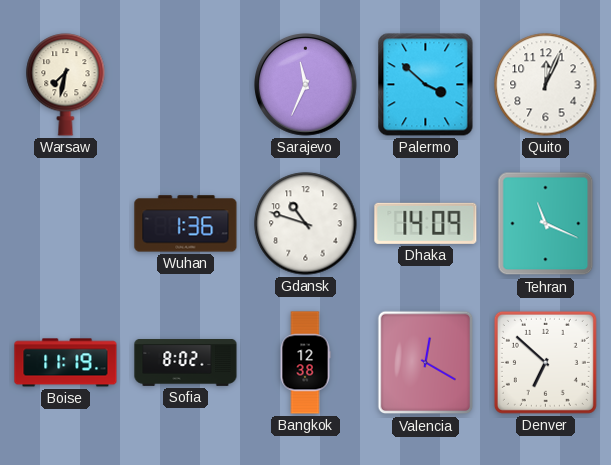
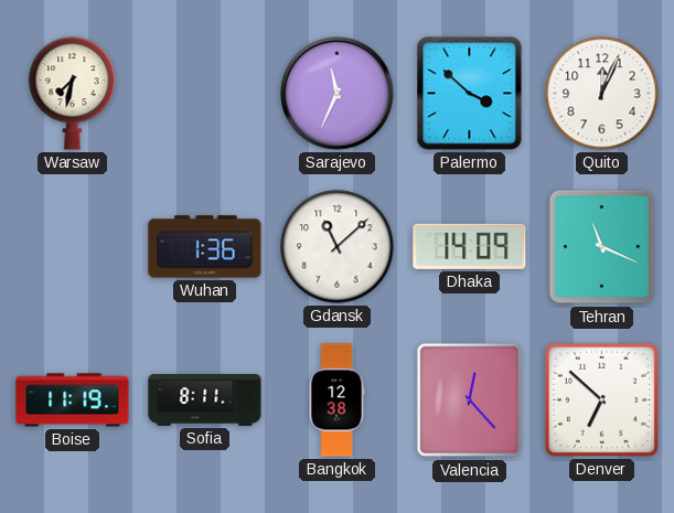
Gdansk: 10:48 -> 11:08 (338, 247)
Sofia: 8:02 -> 8:11 (205, 400)
Valencia: 12:20 -> 12:23 (470, 400)
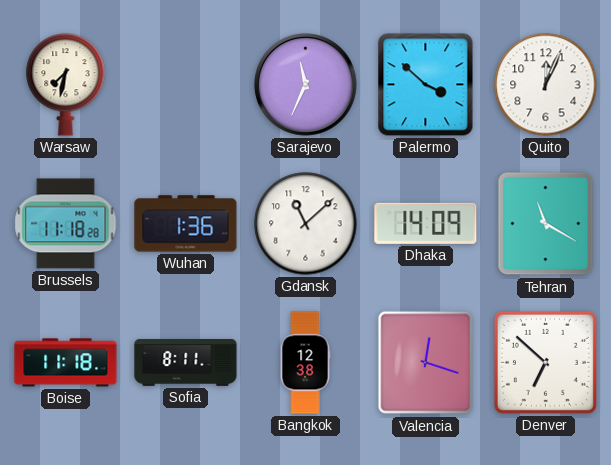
Brussels: none -> 11:18 (66, 224)
Tehran: 11:19 -> 11:20 (546, 224)
Boise: 11:19 -> 11:18 (66, 363)
Valencia: 12:23 -> 12:18 (426, 363)
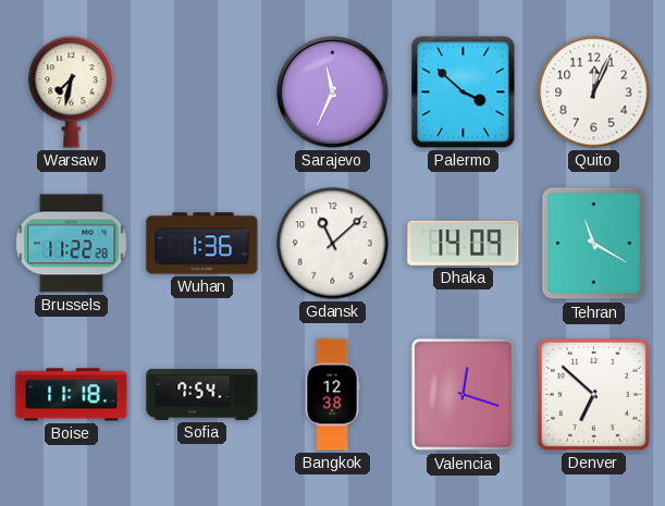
Brussels: 11:18 -> 11:22 (72, 244)
Sofia: 8:11 -> 7:54 (202, 395)
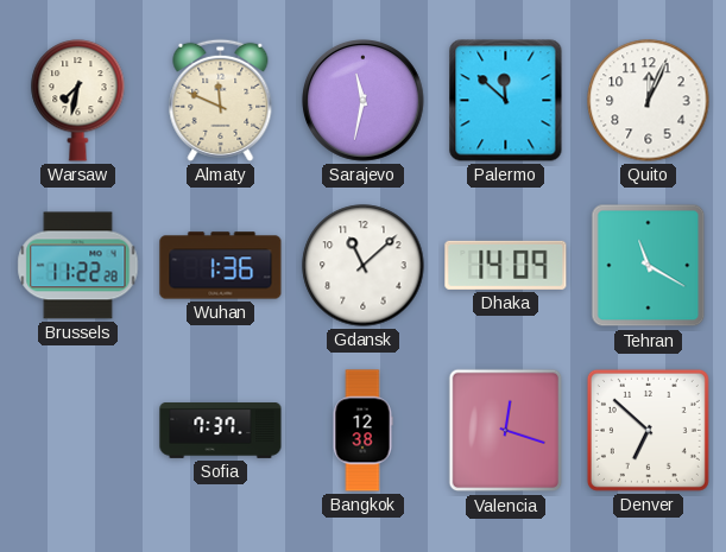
Almaty: none -> 11:49 (221, 100)
Sarajevo: 11:34 -> 11:32 (364, 101)
Palermo: 3:52 -> 11:52 (506, 101)
Boise: 11:18 -> none (72, 395)
Sofia: 7:54 -> 7:37 (221, 431)
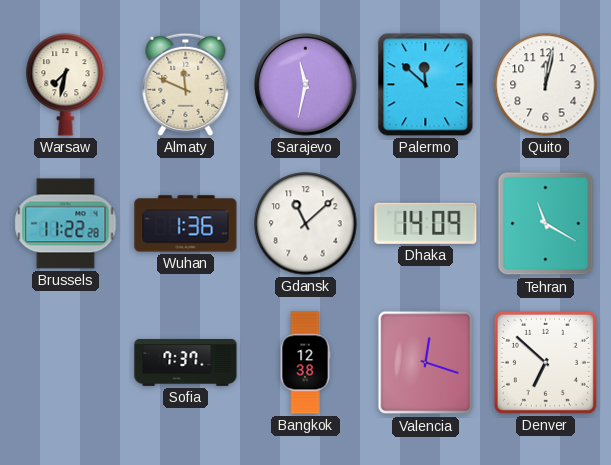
Quito: 12:04 -> 12:02 (546, 85)
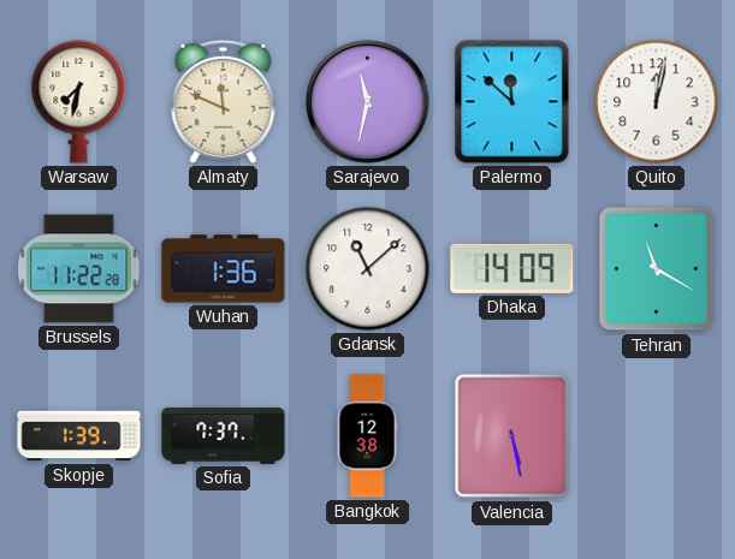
Skopje: none -> 1:39 (79, 436)
Valencia: 12:18 -> 5:28 (512, 436)
Denver: 6:52 -> none (545, 362)
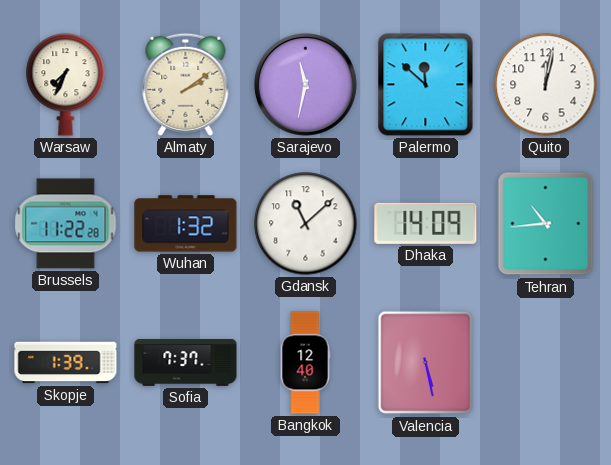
Warsaw: 7:32 -> 7:34 (66, 85)
Almaty: 11:49 -> 2:09 (186, 84)
Wuhan: 1:36 -> 1:32 (186, 224)
Tehran: 11:20 -> 10:44 (546, 224)
Bangkok: 12:38 -> 12:40 (305, 363)
